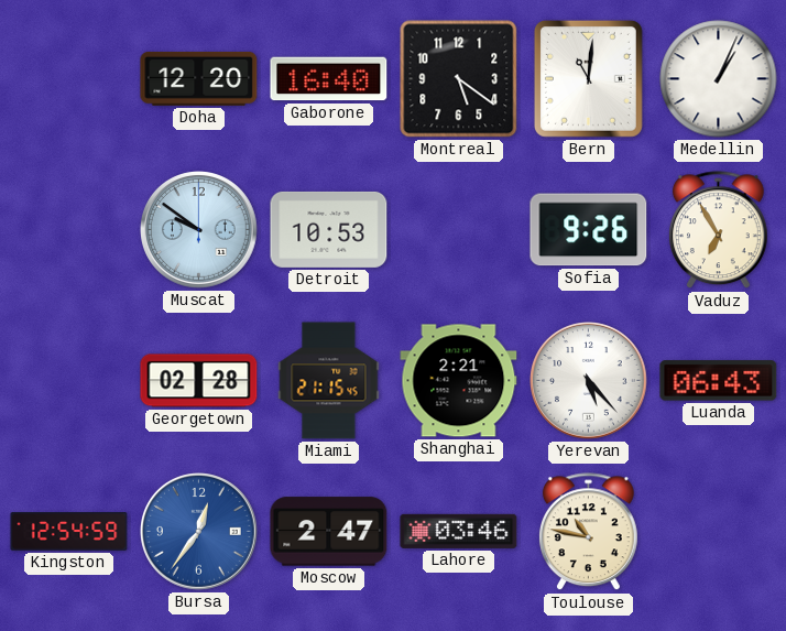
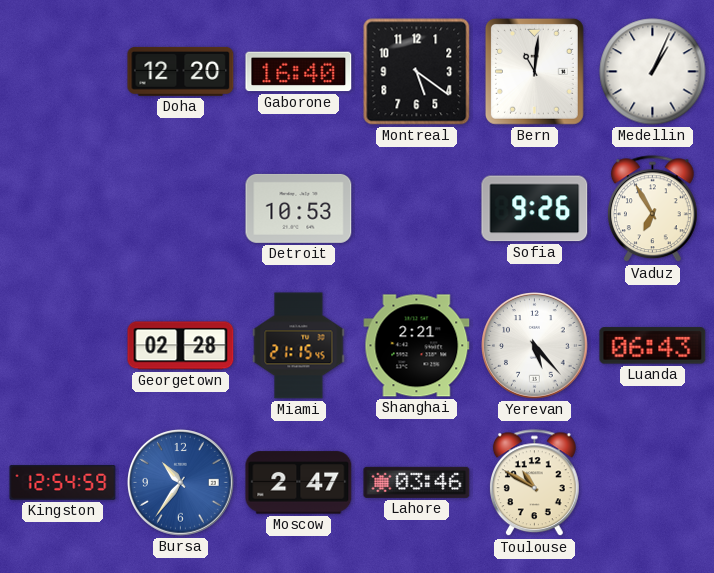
Muscat: 9:51 -> none (199, 230)
Bursa: 12:36 -> 10:36 (181, 483)
Toulouse: 10:47 -> 10:50 (534, 483)
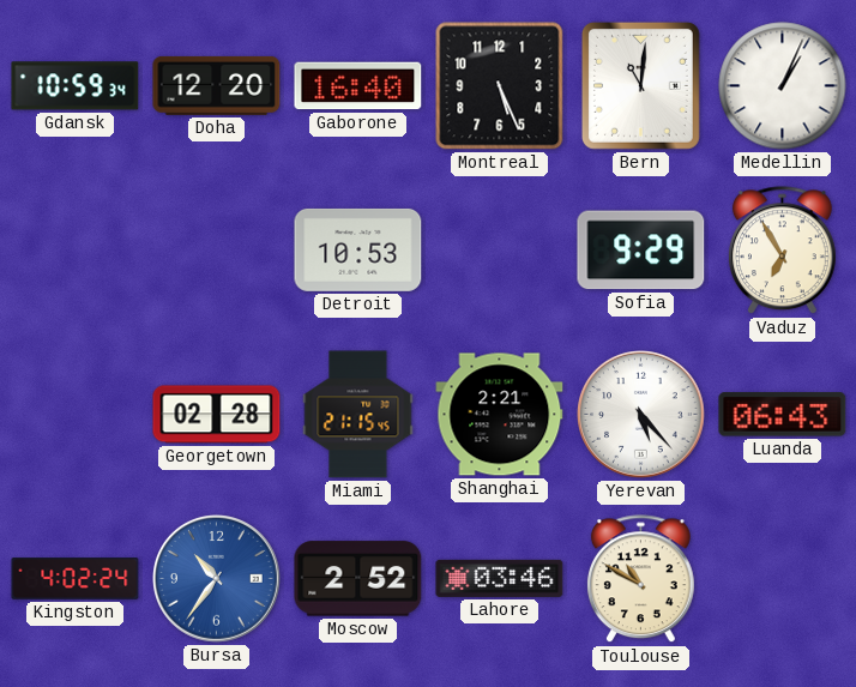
Gdansk: none -> 10:59 (76, 86)
Montreal: 5:21 -> 5:26 (500, 86)
Sofia: 9:26 -> 9:29 (641, 251)
Kingston: 12:54 -> 4:02 (76, 579)
Moscow: 2:47 -> 2:52 (358, 579)
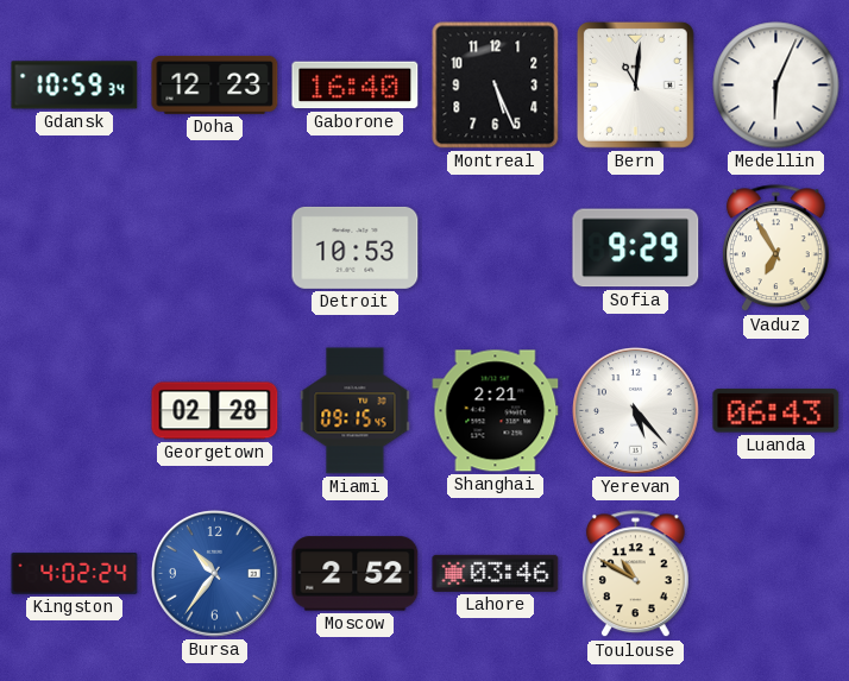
Doha: 12:20 -> 12:23 (215, 84)
Medellin: 1:04 -> 6:04 (776, 86)
Miami: 21:15 -> 09:15 (356, 411)
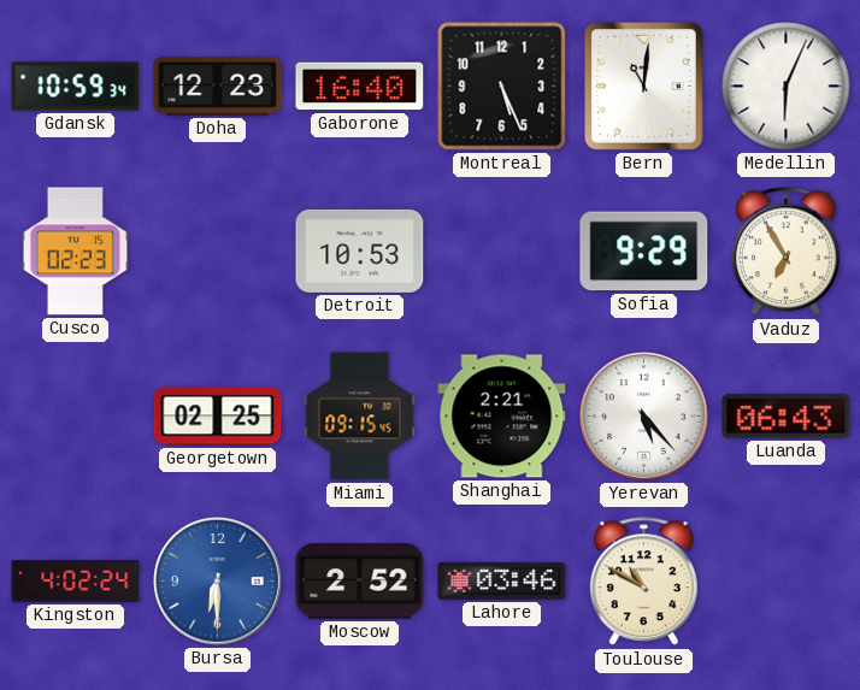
Cusco: none -> 02:23 (75, 252)
Georgetown: 02:28 -> 02:25 (218, 417)
Bursa: 10:36 -> 6:30 (218, 582)
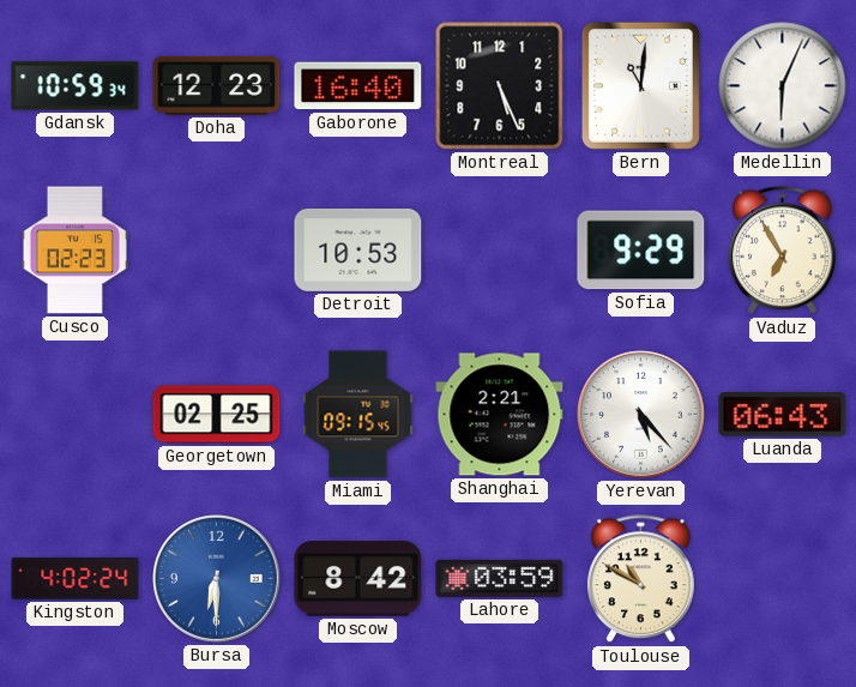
Moscow: 2:52 -> 8:42 (358, 579)
Lahore: 03:46 -> 03:59 (500, 578)
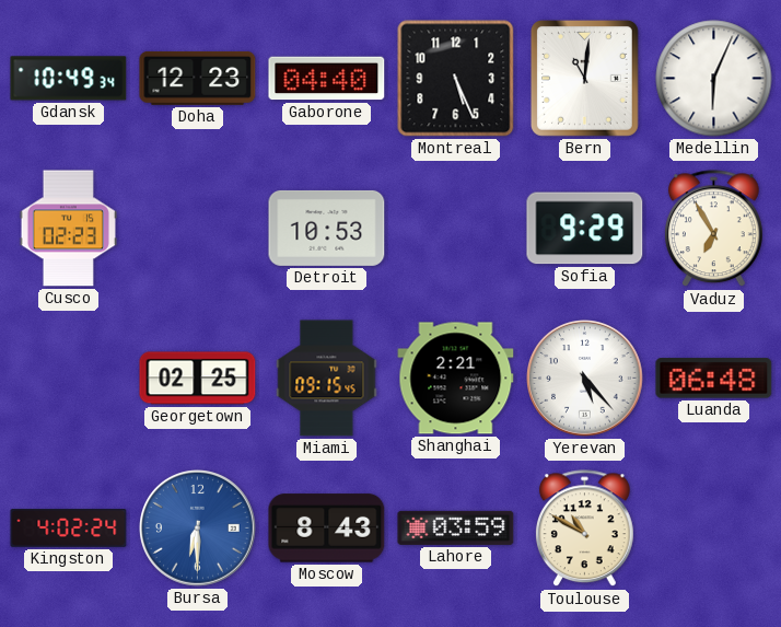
Gdansk: 10:59 -> 10:49 (69, 79)
Gaborone: 16:40 -> 04:40 (327, 79)
Luanda: 06:43 -> 06:48 (714, 379)
Moscow: 8:42 -> 8:43 (327, 529)
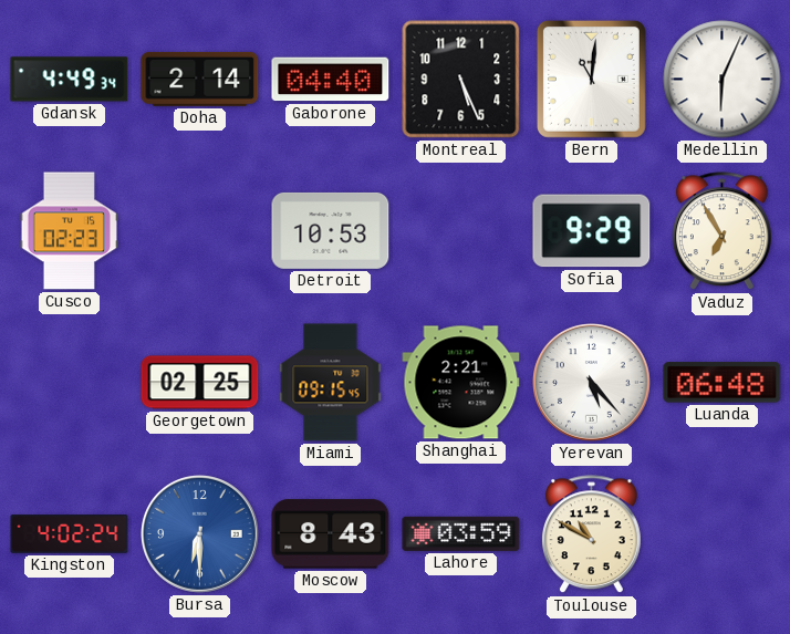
Gdansk: 10:49 -> 4:49 (70, 80)
Doha: 12:23 -> 2:14 (200, 79)
